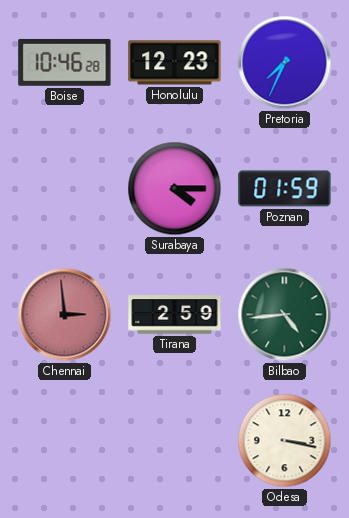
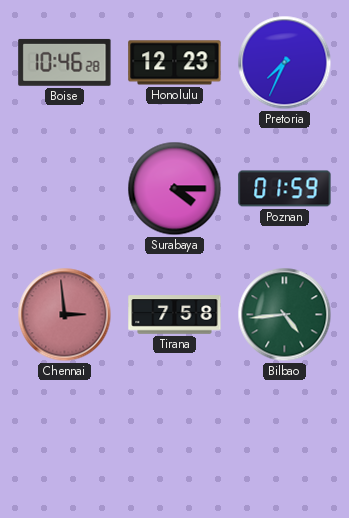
Tirana: 2:59 -> 7:58 (175, 315)
Odesa: 3:17 -> none (285, 441)
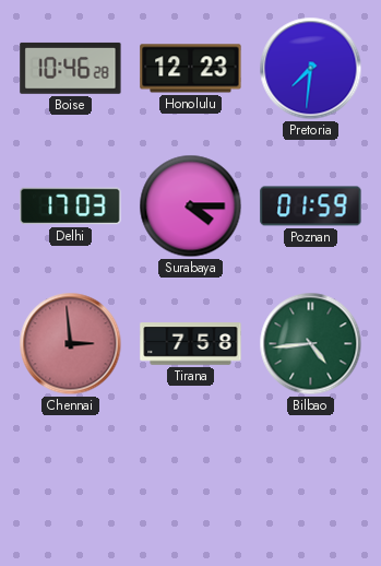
Pretoria: 7:34 -> 7:31 (311, 69)
Delhi: none -> 17:03 (71, 207)
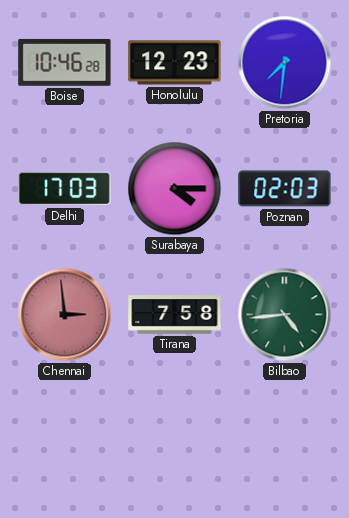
Poznan: 01:59 -> 02:03 (285, 189)
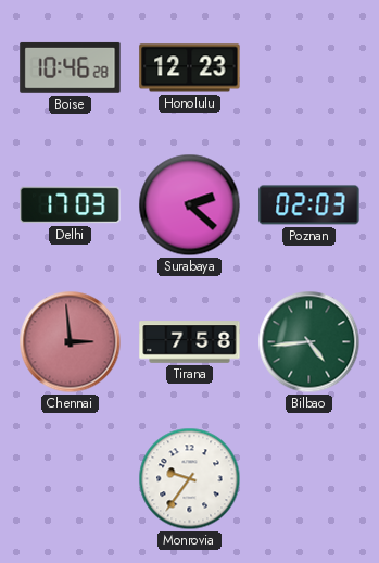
Pretoria: 7:31 -> none (285, 63)
Surabaya: 4:15 -> 2:22 (190, 205)
Monrovia: none -> 9:36 (190, 479)
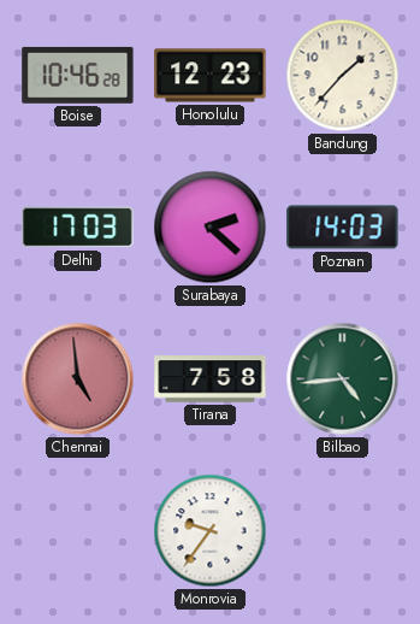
Bandung: none -> 1:37 (343, 76)
Poznan: 02:03 -> 14:03 (343, 228)
Chennai: 2:59 -> 4:59 (78, 379)
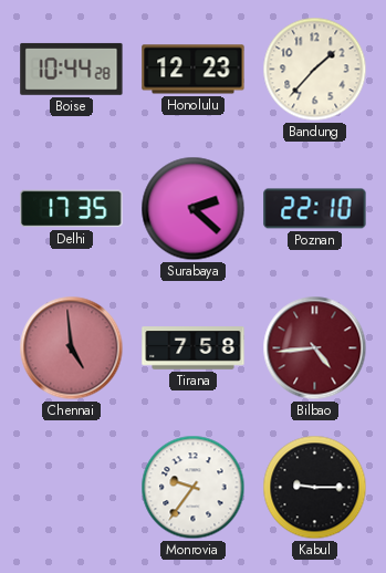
Boise: 10:46 -> 10:44 (72, 69)
Delhi: 17:03 -> 17:35 (72, 209)
Poznan: 14:03 -> 22:10 (315, 209)
Bilbao dial: green -> burgundy (315, 348)
Kabul: none -> 9:15 (315, 488)
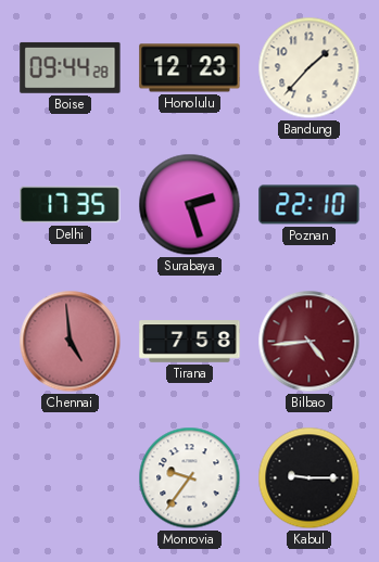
Boise: 10:44 -> 09:44 (71, 67)
Surabaya: 2:22 -> 2:27 (190, 205)
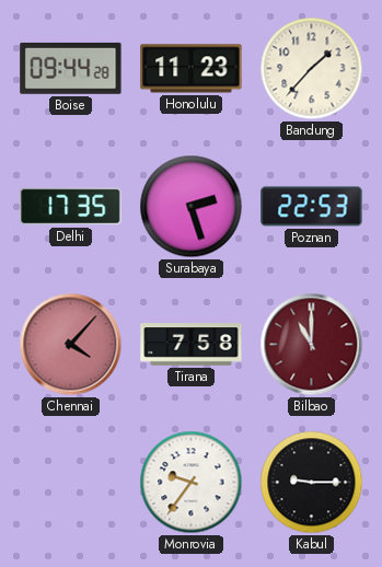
Honolulu: 12:23 -> 11:23 (192, 69)
Poznan: 22:10 -> 22:53 (312, 207)
Chennai: 4:59 -> 4:07 (71, 345)
Bilbao: 4:44 -> 11:00 (312, 345)
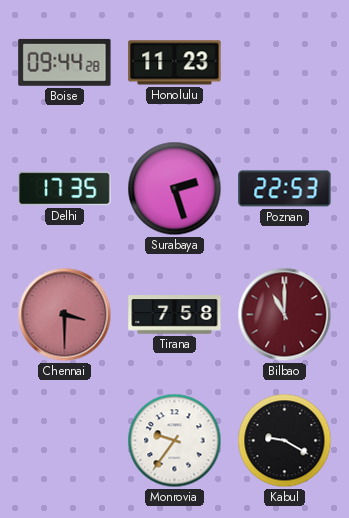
Bandung: 1:37 -> none (312, 69)
Chennai: 4:07 -> 3:30 (65, 315)
Kabul: 9:15 -> 9:20 (285, 441)
